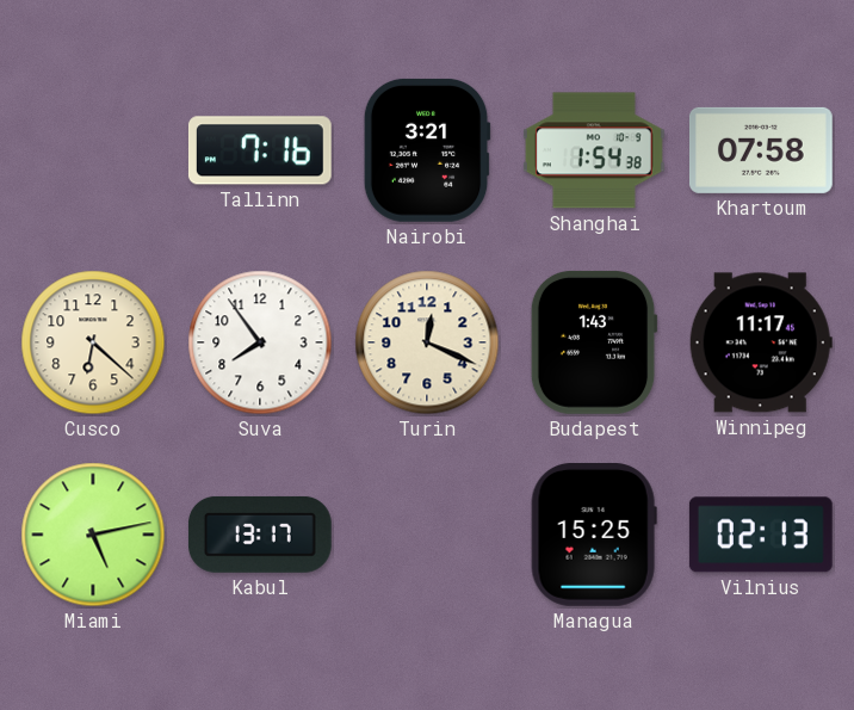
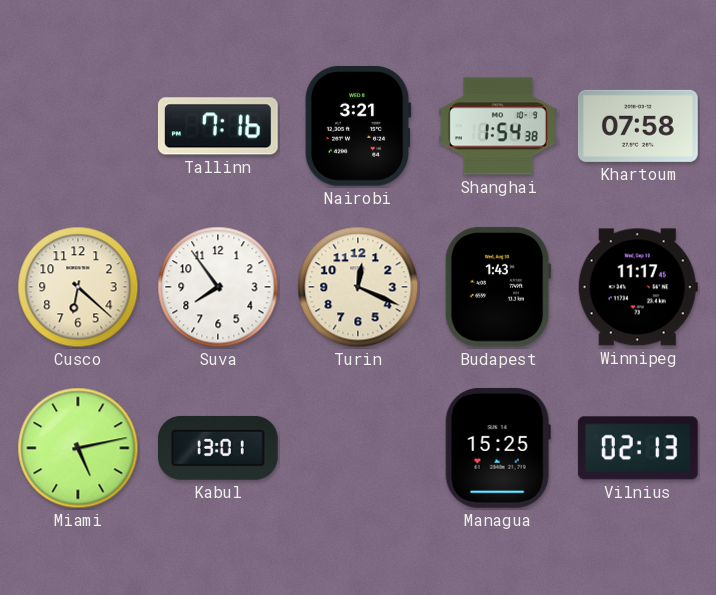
Kabul: 13:17 -> 13:01 (218, 448)
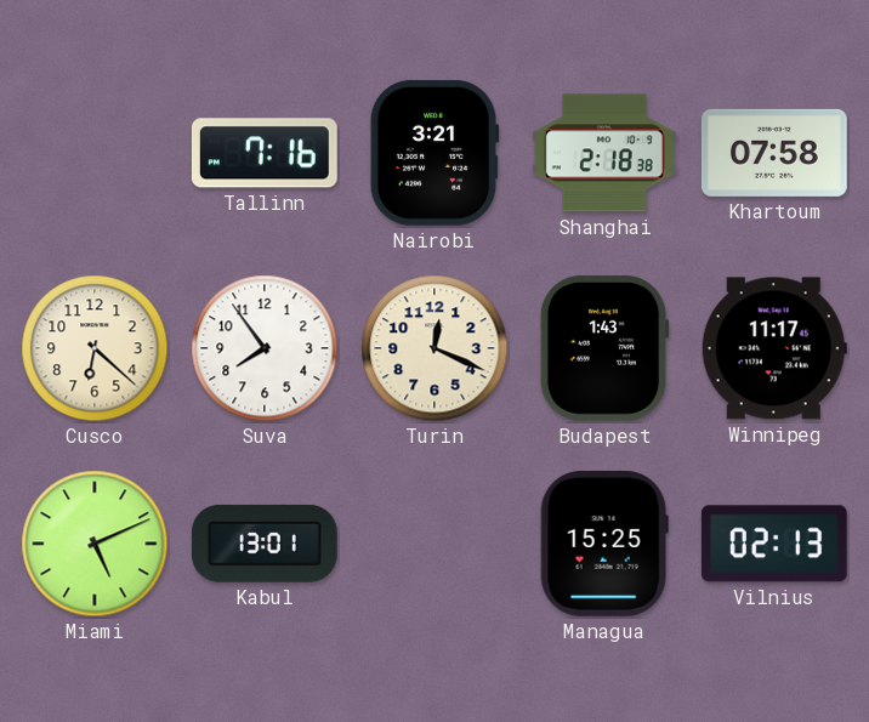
Shanghai: 1:54 -> 2:18 (604, 153)
Miami: 5:13 -> 5:11 (95, 544)
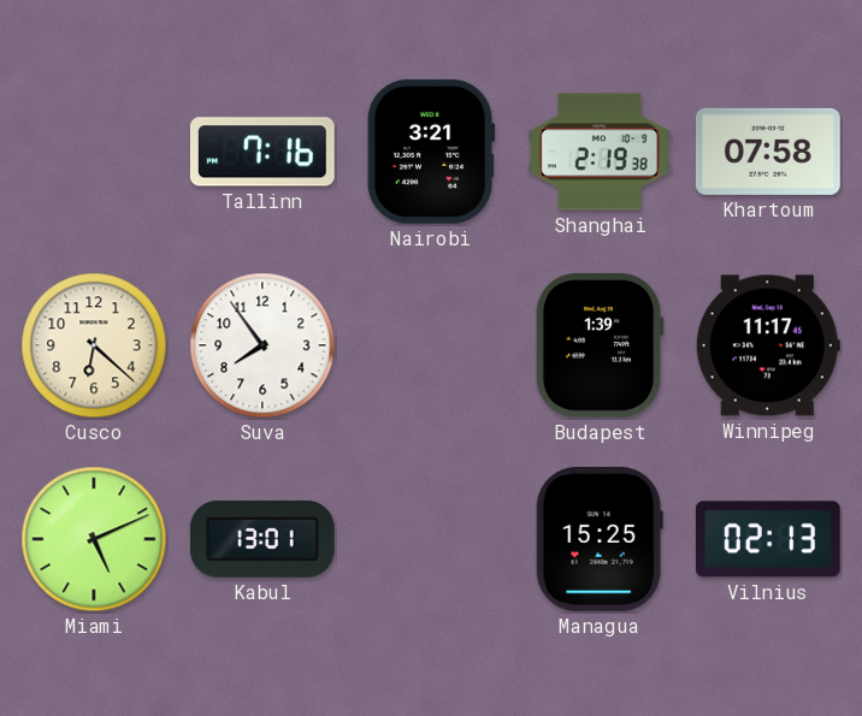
Shanghai: 2:18 -> 2:19 (600, 152)
Turin: 12:19 -> none (434, 348)
Budapest: 1:43 -> 1:39 (600, 345)
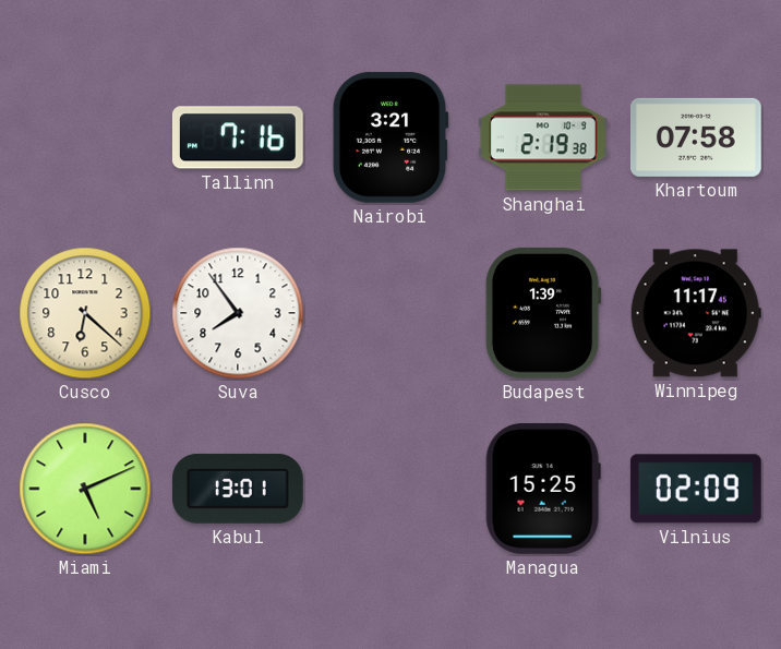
Vilnius: 02:13 -> 02:09 (696, 489)
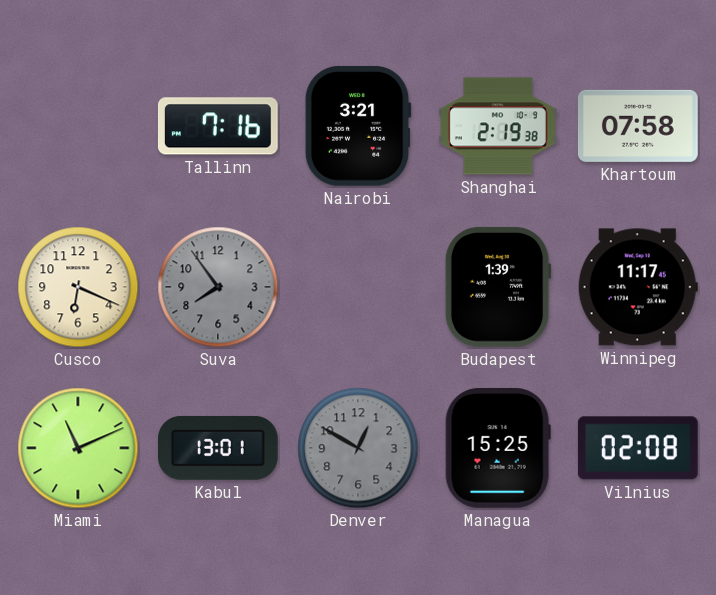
Cusco: 6:22 -> 6:19 (78, 287)
Suva dial: white -> grey (218, 287)
Miami: 5:11 -> 11:11 (78, 448)
Denver: none -> 12:50 (358, 448)
Vilnius: 02:09 -> 02:08 (638, 448)
